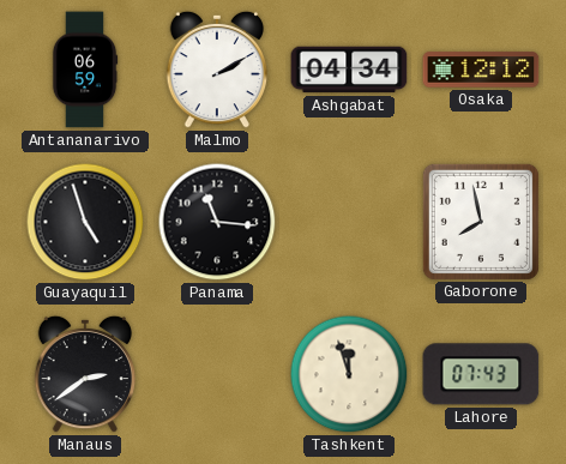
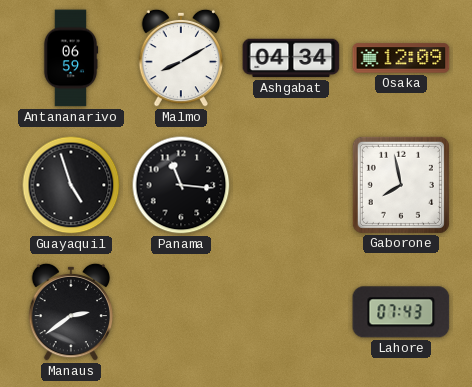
Malmo: 2:10 -> 8:10 (181, 58)
Osaka: 12:12 -> 12:09 (401, 58)
Tashkent: 11:57 -> none (349, 374)
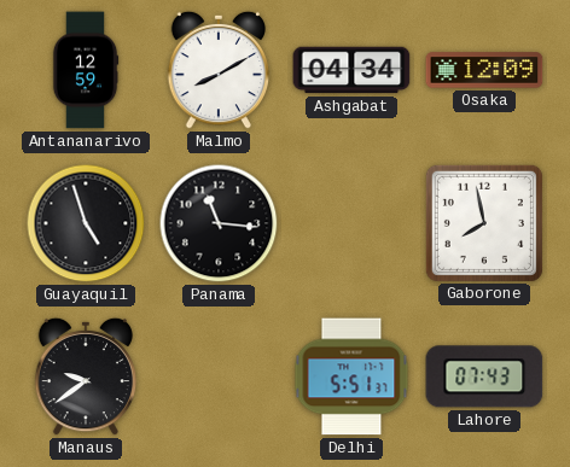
Antananarivo: 06:59 -> 12:59 (86, 70)
Manaus: 2:39 -> 9:39 (86, 376)
Delhi: none -> 5:51 (351, 376)
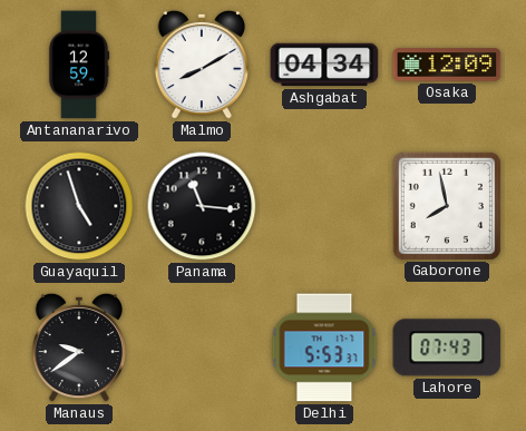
Delhi: 5:51 -> 5:53 (324, 347)
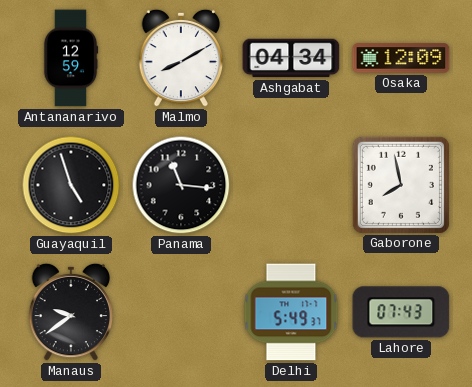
Delhi: 5:53 -> 5:49 (291, 312)
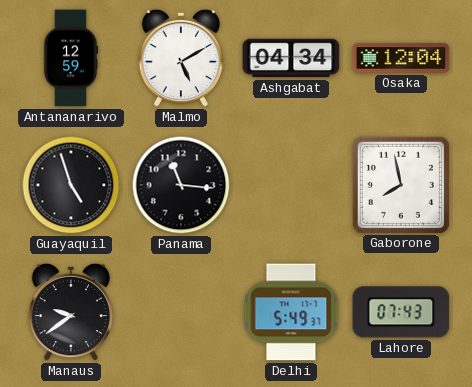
Malmo: 8:10 -> 5:10 (181, 58)
Osaka: 12:09 -> 12:04 (401, 58)
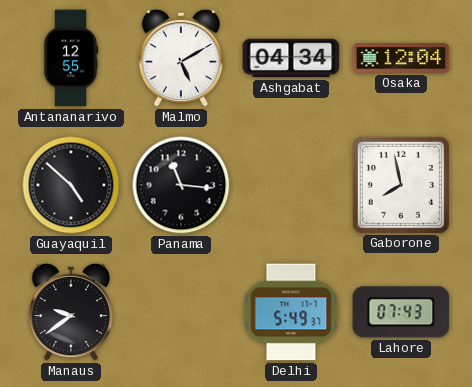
Antananarivo: 12:59 -> 12:55 (71, 58)
Guayaquil: 4:57 -> 4:52 (71, 185)
